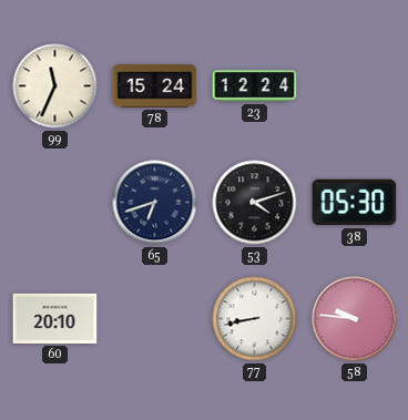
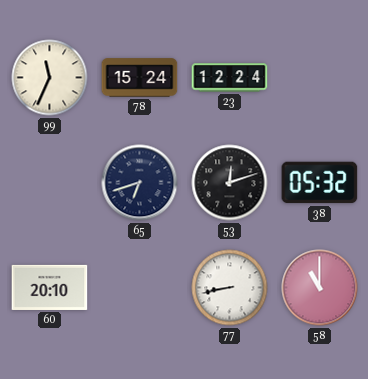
53: 4:12 -> 12:12 (230, 183)
38: 05:30 -> 05:32 (320, 183)
58: 9:46 -> 11:00 (320, 288)
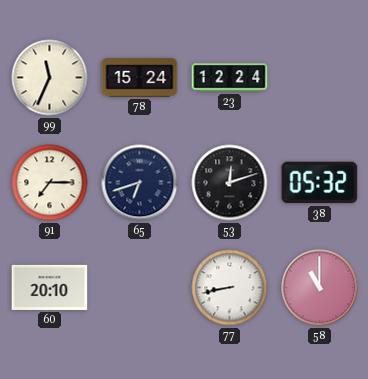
91: none -> 7:15 (50, 183)
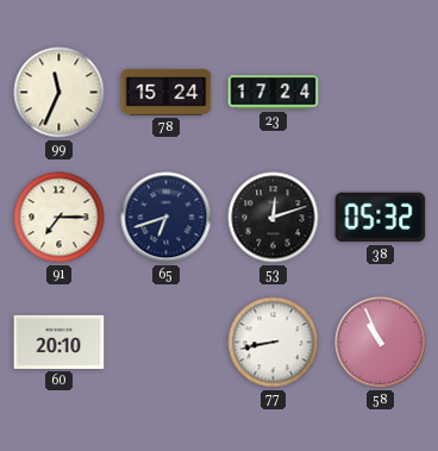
23: 12:24 -> 17:24 (274, 93)
58: 11:00 -> 10:56 (381, 343)
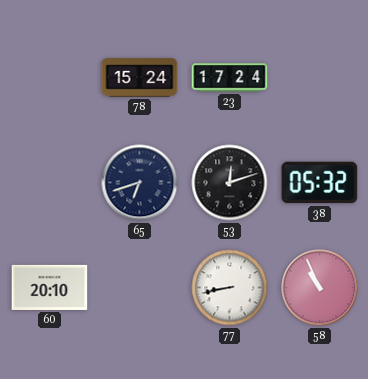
99: 11:34 -> none (60, 93)
91: 7:15 -> none (60, 218)
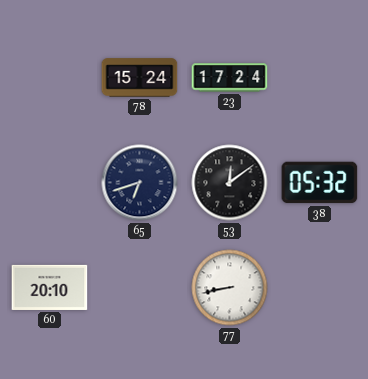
53: 12:12 -> 12:09 (230, 183)
58: 10:56 -> none (320, 288)
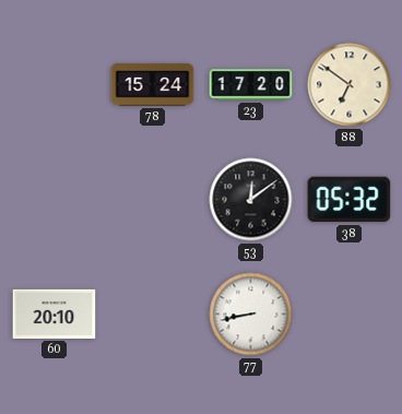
23: 17:24 -> 17:20 (251, 85)
88: none -> 6:51 (350, 85)
65: 6:42 -> none (140, 183)
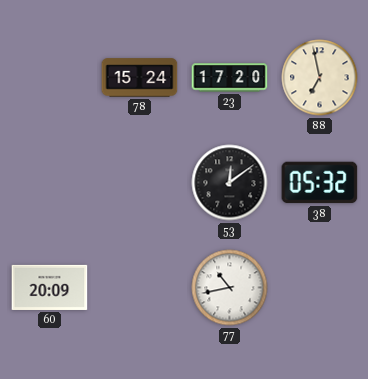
88: 6:51 -> 6:58 (320, 78)
60: 20:10 -> 20:09 (50, 287)
77: 8:43 -> 10:43 (230, 288)
